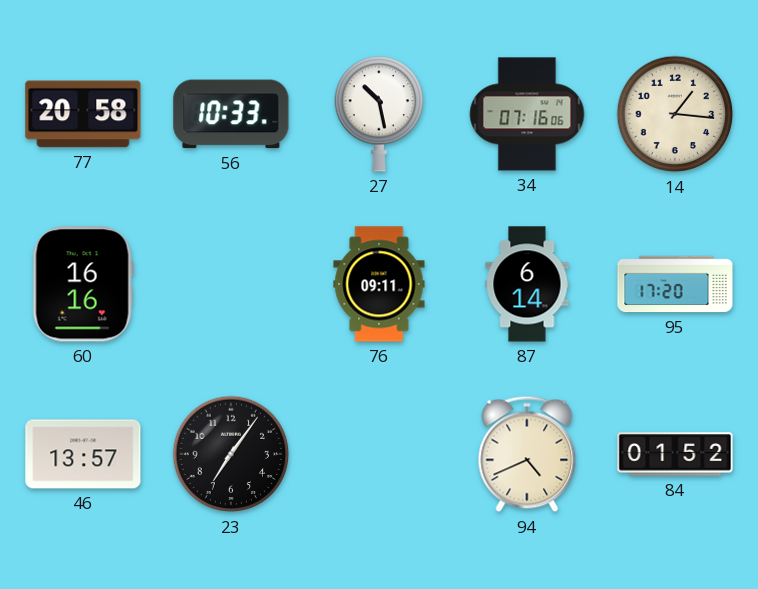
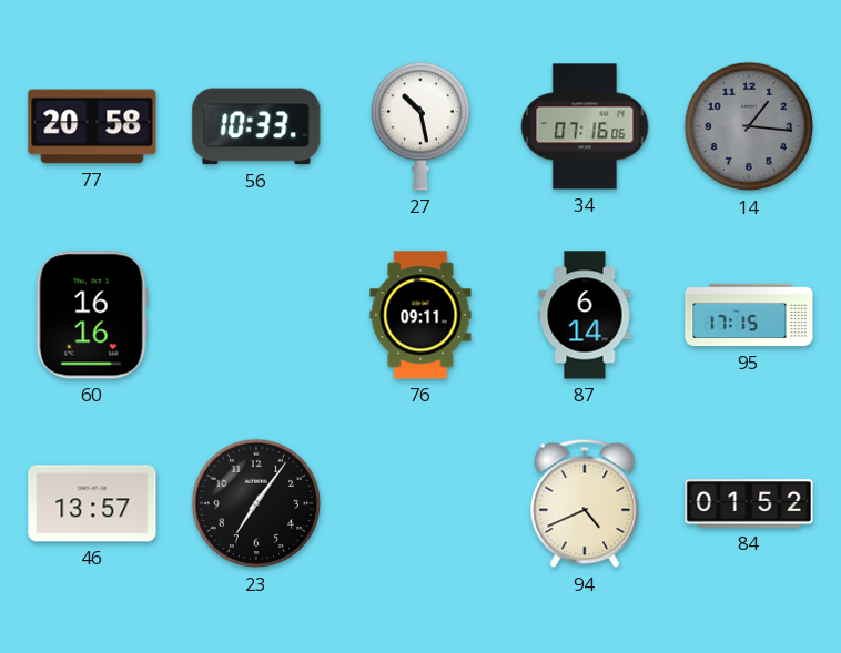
14 dial: cream -> grey (749, 126)
95: 17:20 -> 17:15 (749, 315)
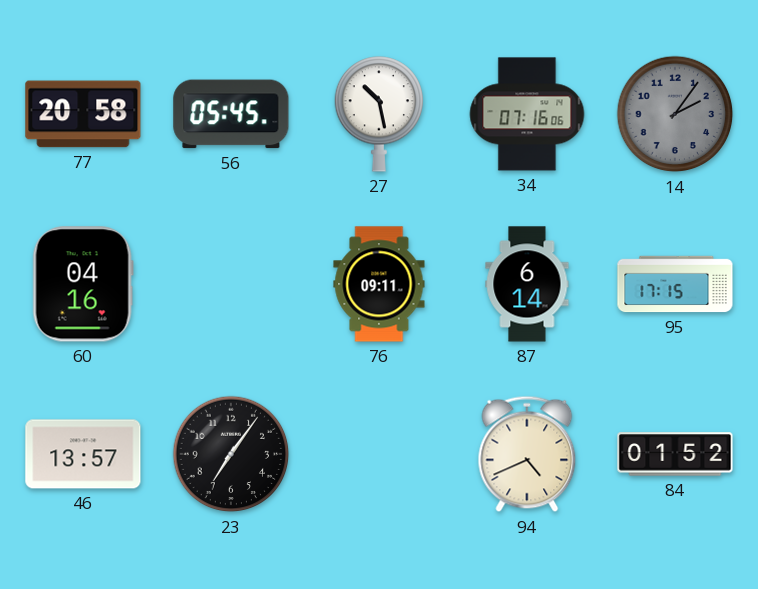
56: 10:33 -> 05:45 (231, 114)
14: 1:16 -> 2:06 (675, 114)
60: 16:16 -> 04:16 (83, 284)
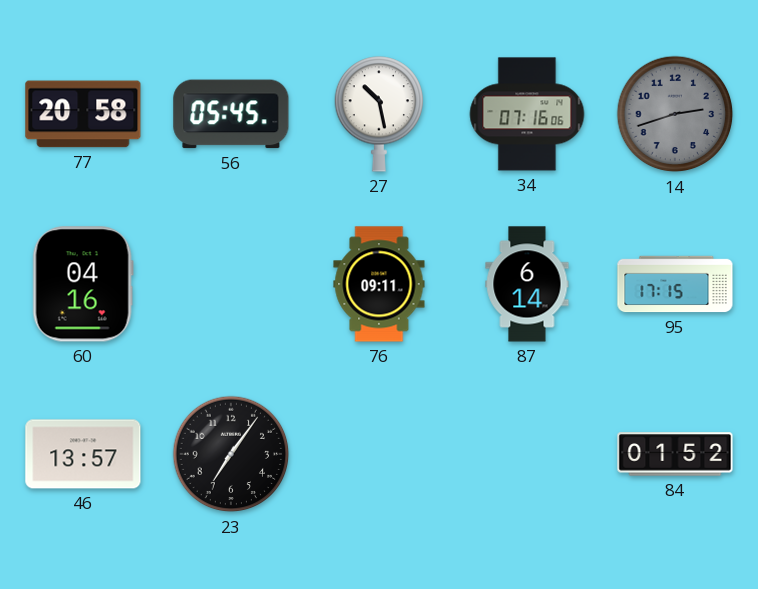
14: 2:06 -> 2:42 (675, 114)
94: 4:41 -> none (527, 454)
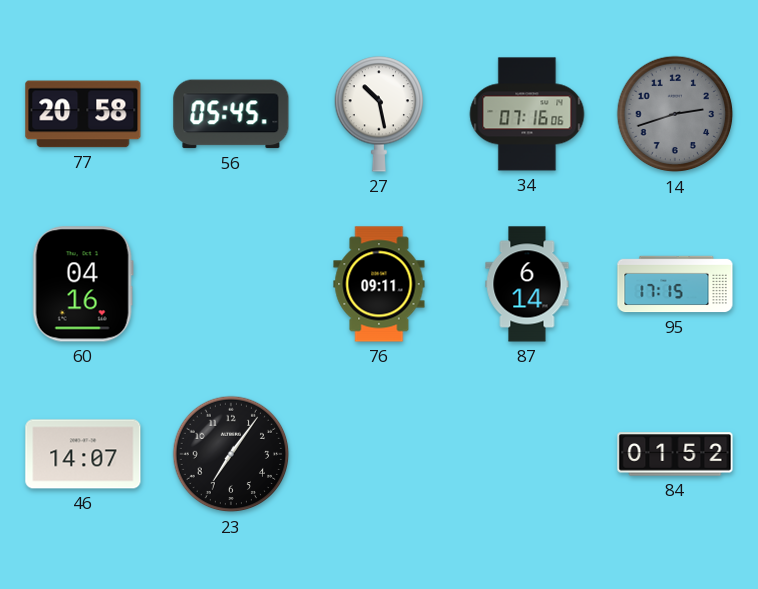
46: 13:57 -> 14:07 (83, 454)
